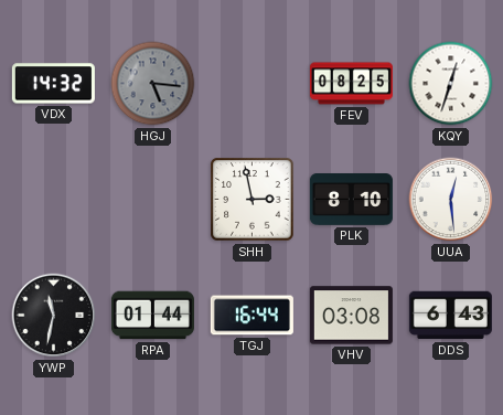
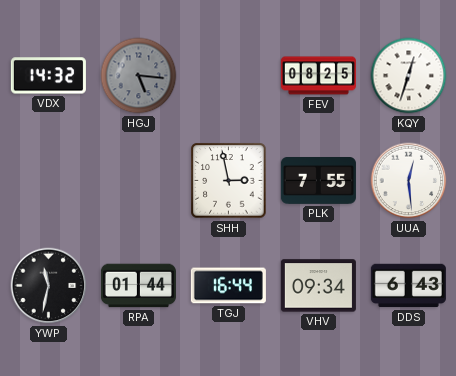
PLK: 8:10 -> 7:55 (318, 181)
VHV: 03:08 -> 09:34 (318, 286)
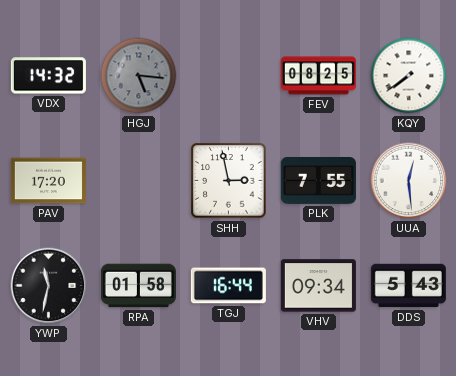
KQY: 12:33 -> 7:39 (409, 76)
PAV: none -> 17:20 (48, 181)
RPA: 01:44 -> 01:58 (138, 286)
DDS: 6:43 -> 5:43 (408, 286)
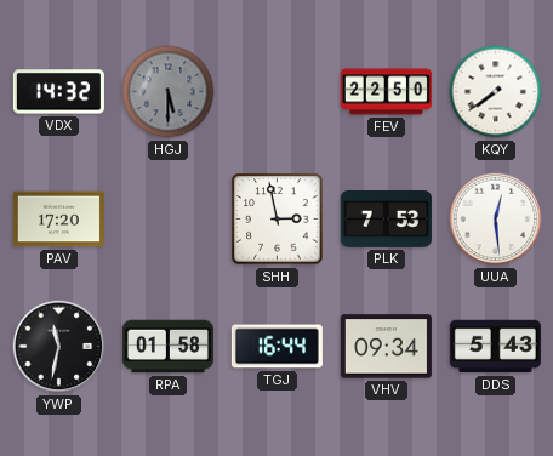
HGJ: 5:16 -> 5:30 (169, 92)
FEV: 08:25 -> 22:50 (386, 92)
PLK: 7:55 -> 7:53 (386, 220)
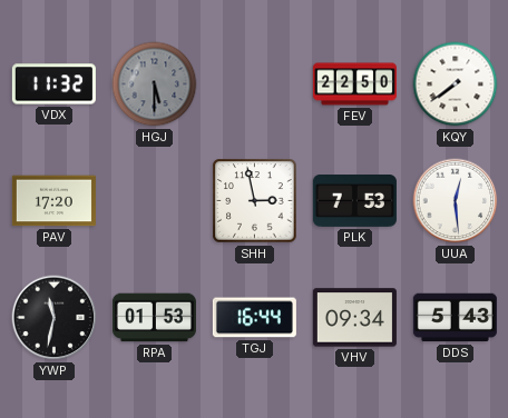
VDX: 14:32 -> 11:32 (53, 84)
RPA: 01:58 -> 01:53 (154, 318)
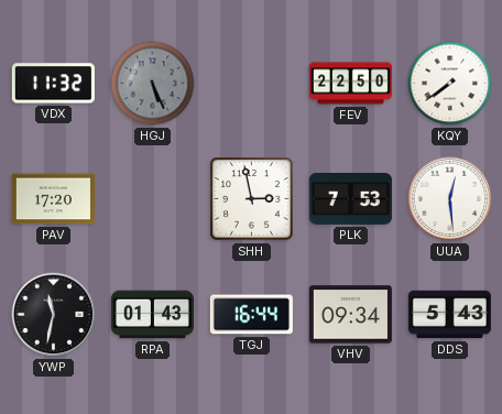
HGJ: 5:30 -> 5:26 (153, 84)
RPA: 01:53 -> 01:43 (152, 315)
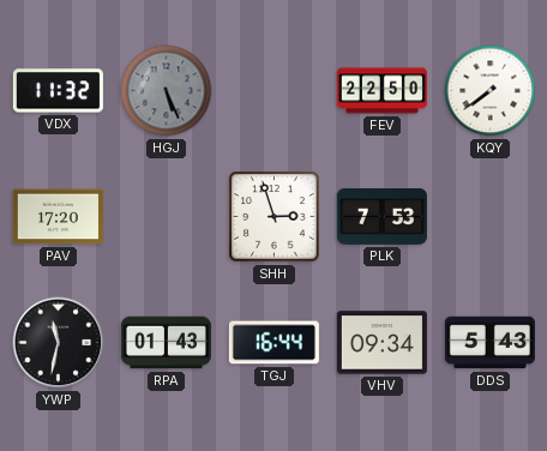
SHH: 2:58 -> 2:57 (275, 217)
UUA: 12:29 -> none (450, 199)
